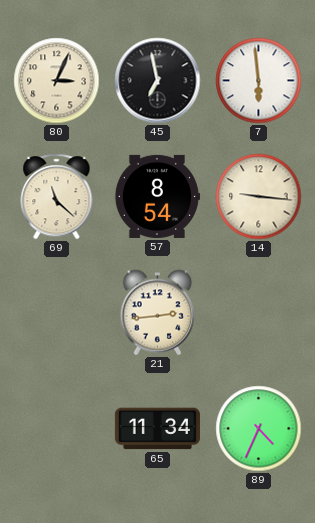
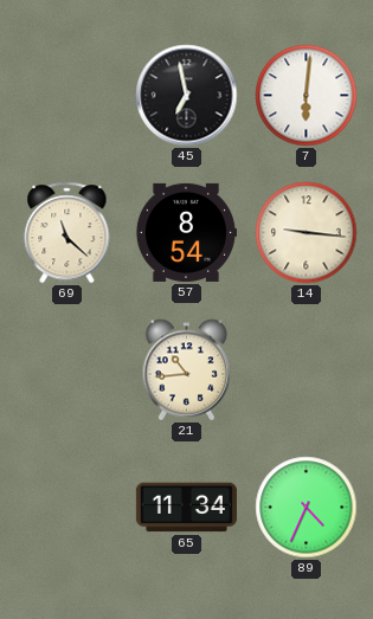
80: 3:04 -> none (57, 81)
7: 5:59 -> 6:01 (307, 96)
21: 2:44 -> 10:44 (187, 370)
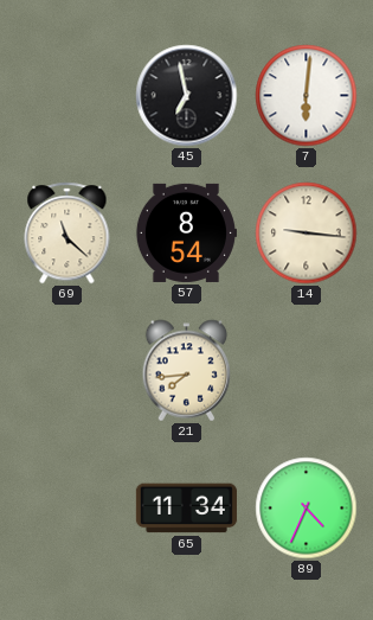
21: 10:44 -> 7:44 (187, 371)
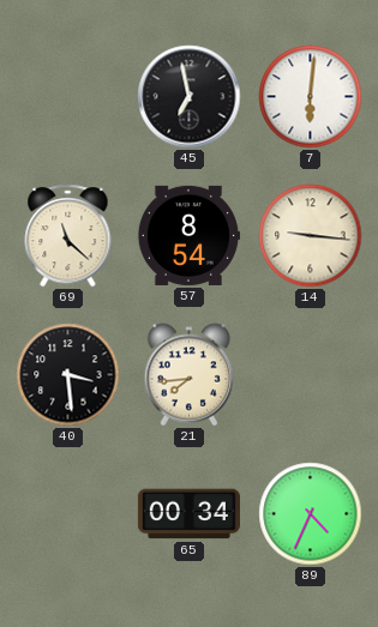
40: none -> 3:29 (68, 375)
65: 11:34 -> 00:34 (188, 514)
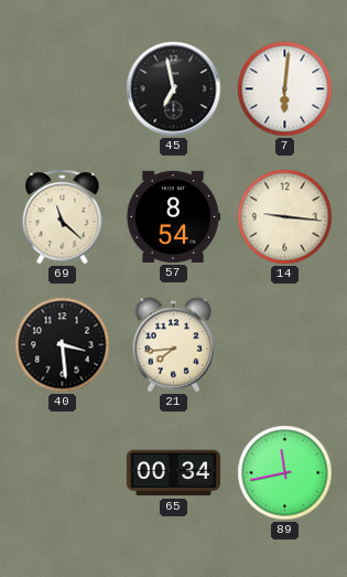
89: 4:34 -> 11:43 (285, 473)
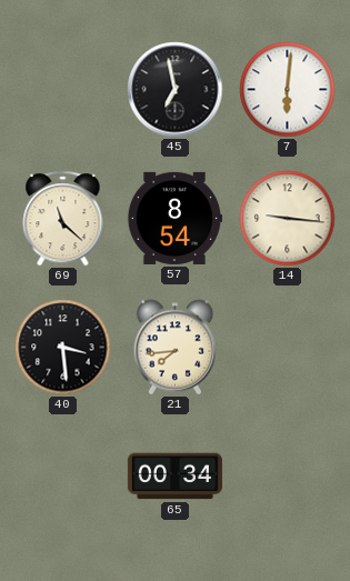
89: 11:43 -> none (285, 473)
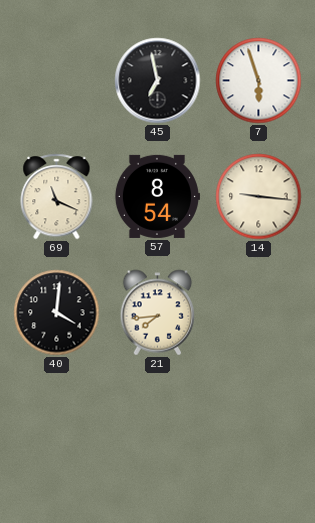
7: 6:01 -> 5:57 (259, 81)
69: 11:22 -> 11:19 (57, 197)
40: 3:29 -> 4:01 (57, 313)
65: 00:34 -> none (174, 477)
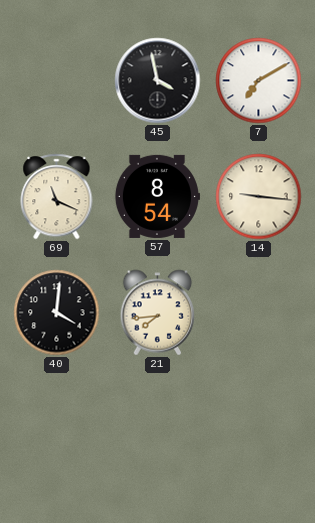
45: 6:58 -> 3:58 (158, 81)
7: 5:57 -> 7:10 (259, 81)
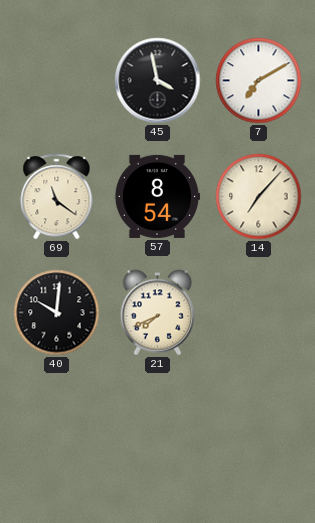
69: 11:19 -> 11:21 (57, 197)
14: 9:16 -> 7:07 (259, 197)
40: 4:01 -> 10:01 (57, 313)
21: 7:44 -> 7:41 (158, 313)
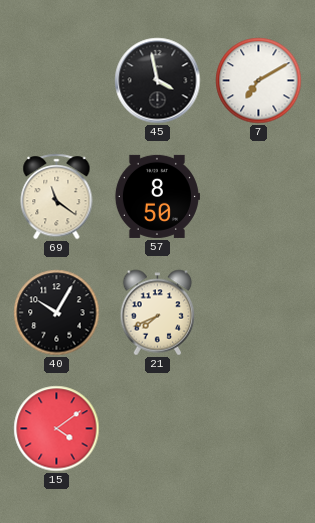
57: 8:54 -> 8:50 (157, 196)
14: 7:07 -> none (259, 197)
40: 10:01 -> 10:05 (57, 313)
15: none -> 4:09 (57, 429)
